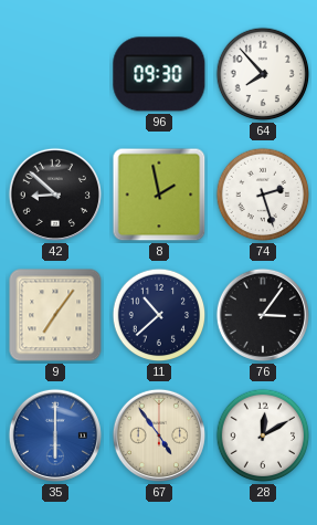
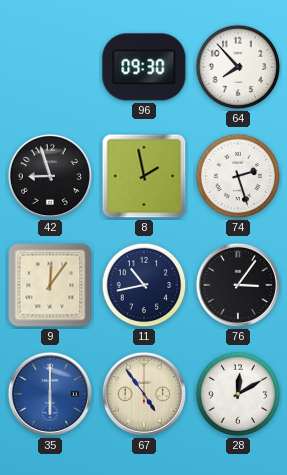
42: 8:52 -> 8:57 (50, 176)
9: 7:06 -> 12:06 (50, 285)
11: 10:38 -> 10:43 (144, 285)
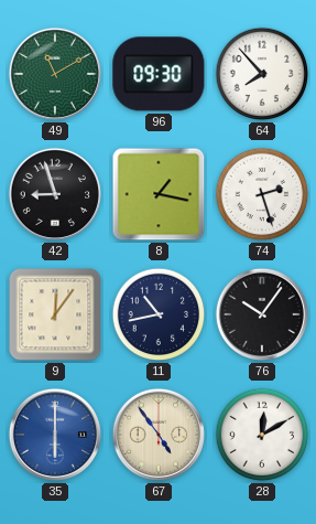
49: none -> 11:10 (55, 74)
8: 1:58 -> 1:17 (159, 194)
76: 3:06 -> 10:06 (262, 314)
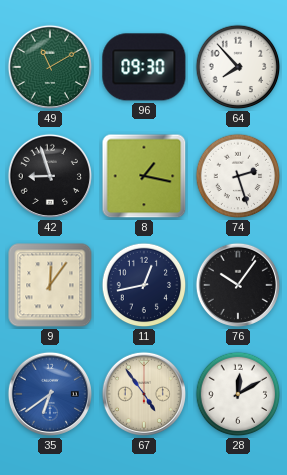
11: 10:43 -> 12:43 (144, 285)
35: 6:00 -> 6:39 (50, 394)
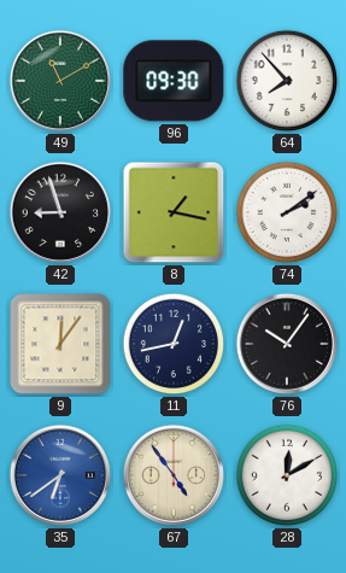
74: 2:27 -> 2:09 (287, 212)
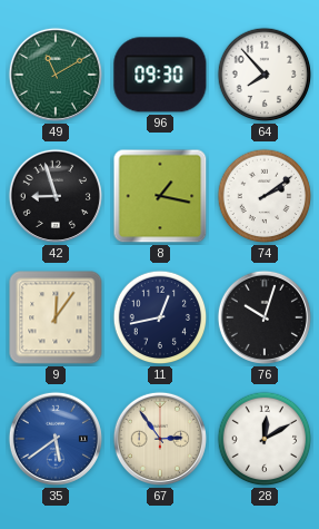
76: 10:06 -> 10:03 (265, 317)
35: 6:39 -> 5:39 (56, 439)
67: 4:54 -> 2:54 (160, 439)
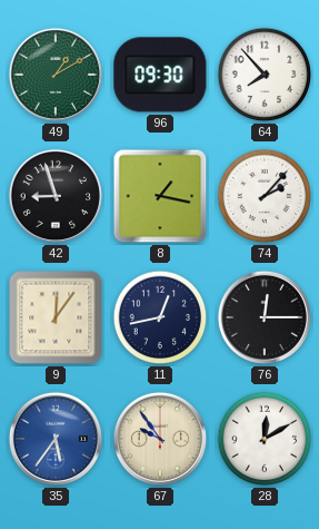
49: 11:10 -> 1:10 (56, 75)
74: 2:09 -> 2:07 (265, 196)
76: 10:03 -> 12:15 (265, 317)
35: 5:39 -> 5:36 (56, 439)
67: 2:54 -> 9:54 (160, 439)
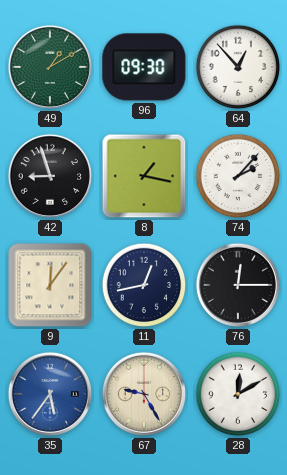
64: 7:53 -> 12:53 (238, 67)
67: 9:54 -> 9:25 (144, 394)
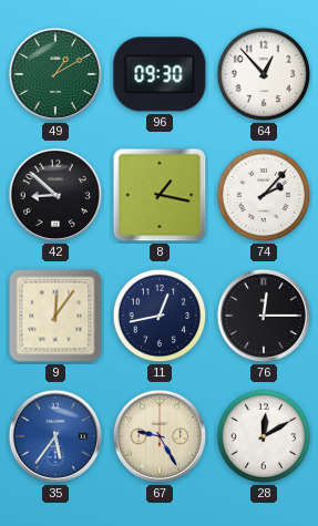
42: 8:57 -> 8:52 (55, 195)
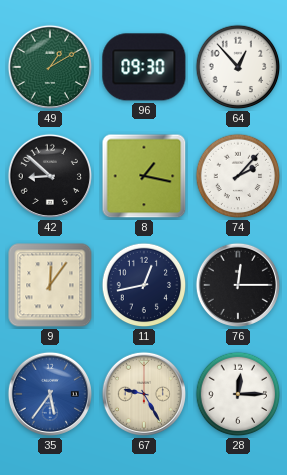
28: 12:10 -> 12:15 (238, 394)
